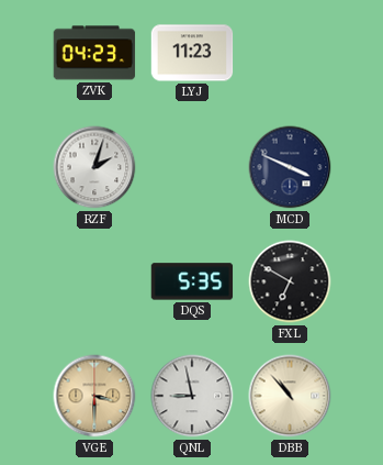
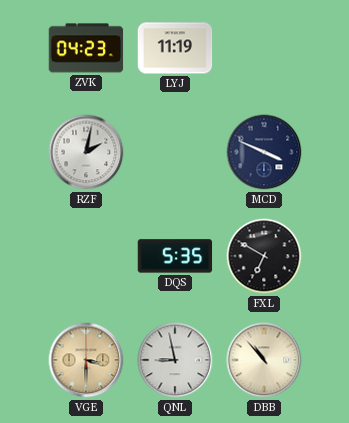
LYJ: 11:23 -> 11:19 (175, 48)
RZF: 2:03 -> 2:02 (86, 152)
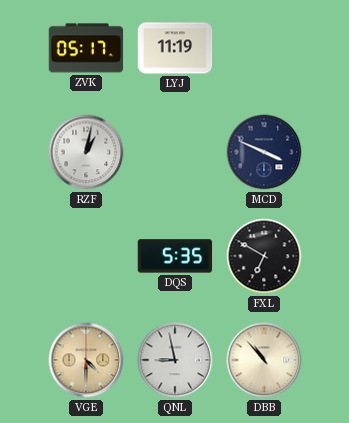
ZVK: 04:23 -> 05:17 (86, 48)
RZF: 2:02 -> 1:02 (86, 152)
VGE: 3:30 -> 4:30 (86, 360)
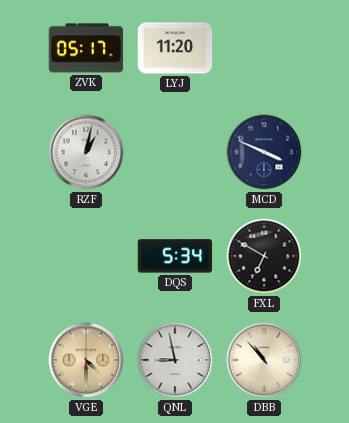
LYJ: 11:19 -> 11:20 (175, 48)
DQS: 5:35 -> 5:34 (175, 256)
